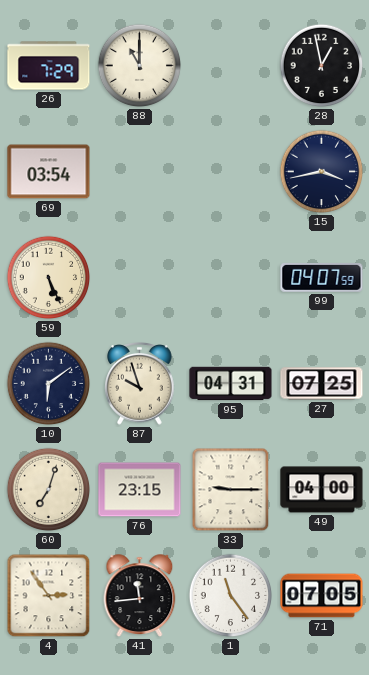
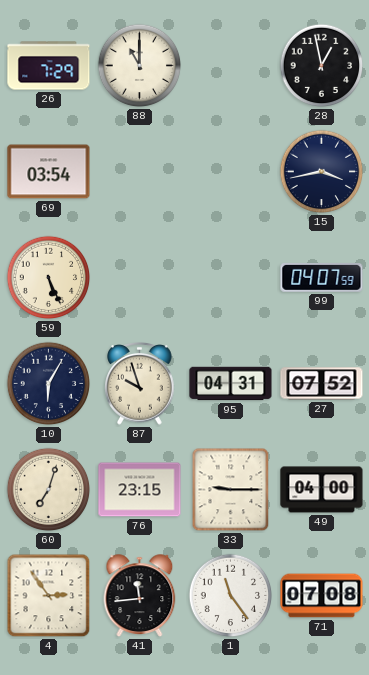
10: 6:09 -> 6:05 (49, 384)
27: 07:25 -> 07:52 (322, 384)
71: 07:05 -> 07:08 (322, 596)
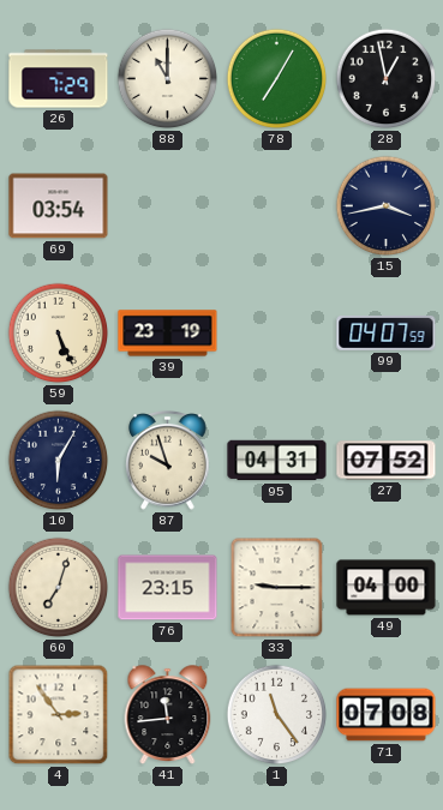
78: none -> 7:05 (277, 79)
39: none -> 23:19 (168, 334)
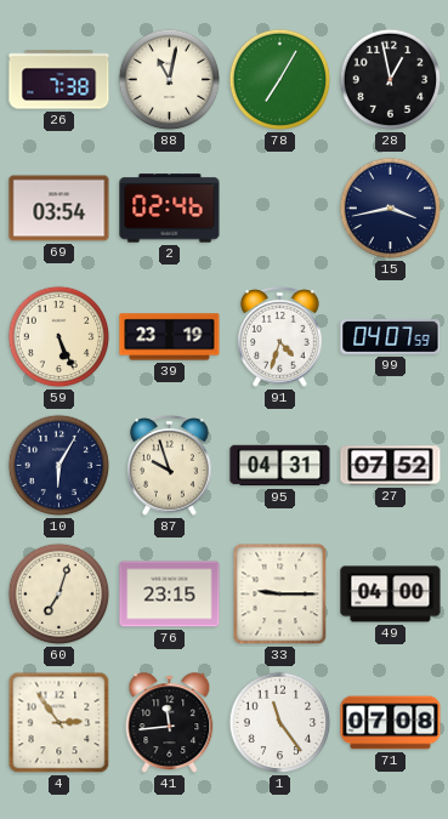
26: 7:29 -> 7:38 (59, 80)
88: 11:00 -> 11:02 (170, 80)
2: none -> 02:46 (170, 209)
91: none -> 4:33 (280, 337)
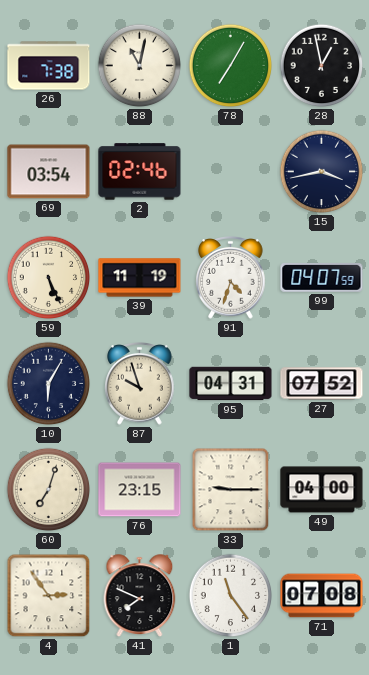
39: 23:19 -> 11:19 (140, 278)
41: 11:44 -> 7:49 (140, 596)
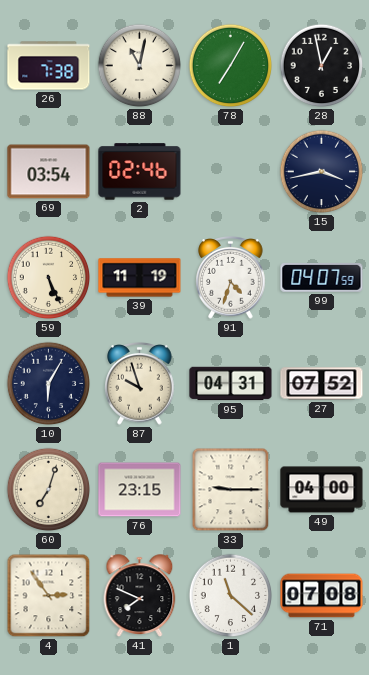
1: 11:24 -> 11:22 (231, 596)
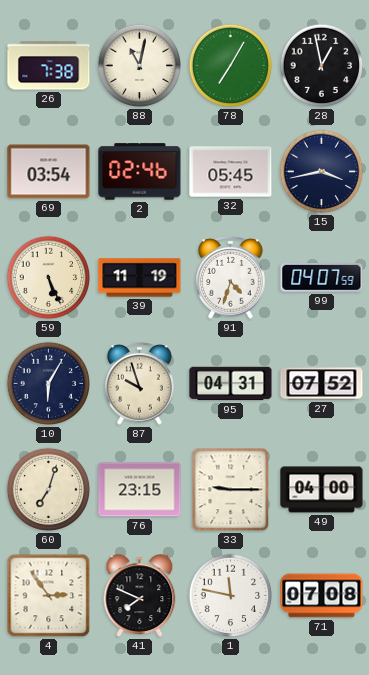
32: none -> 05:45 (231, 172)
1: 11:22 -> 11:47 (231, 596)
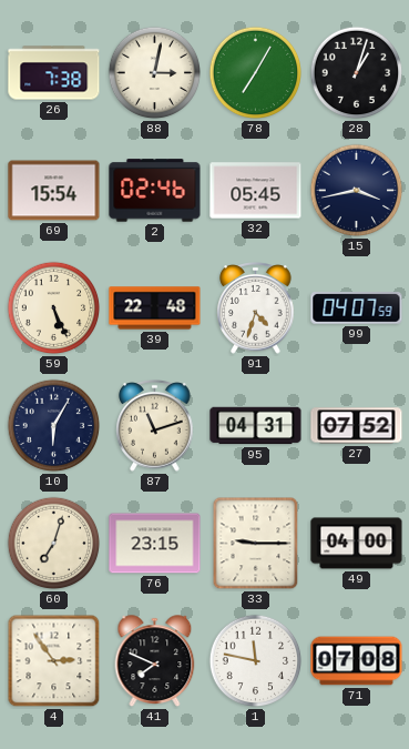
88: 11:02 -> 3:02 (155, 73)
28: 12:58 -> 1:03 (357, 73)
69: 03:54 -> 15:54 (54, 191)
39: 11:19 -> 22:48 (155, 308)
87: 9:57 -> 11:12 (155, 426)
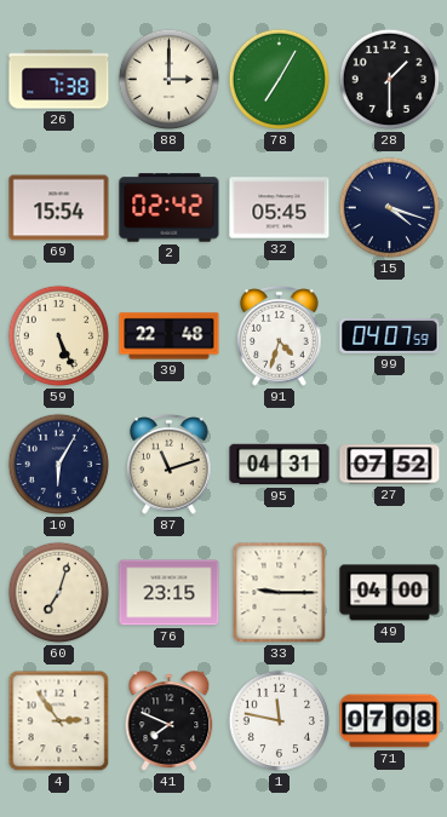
88: 3:02 -> 3:00 (170, 80)
28: 1:03 -> 1:30 (390, 80)
2: 02:46 -> 02:42 (170, 208)
15: 3:43 -> 4:18 (390, 208)
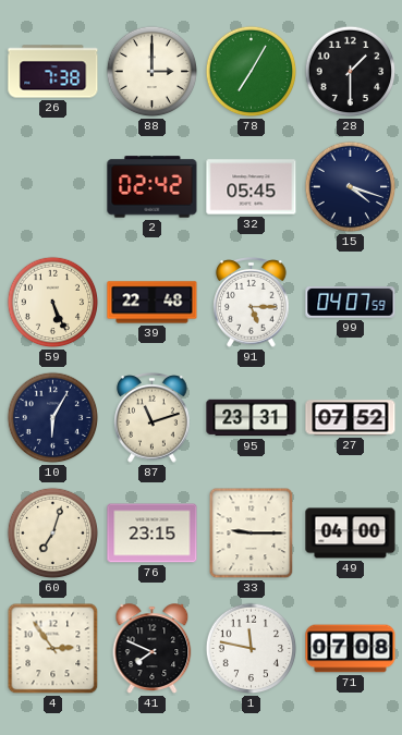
69: 15:54 -> none (59, 208)
91: 4:33 -> 5:15 (252, 303)
95: 04:31 -> 23:31 (252, 418)
